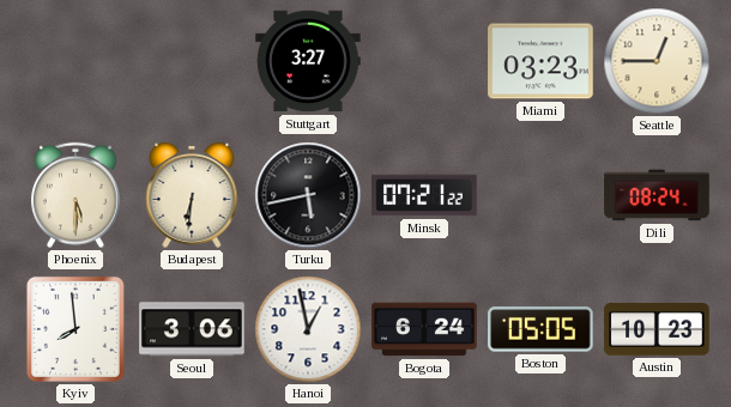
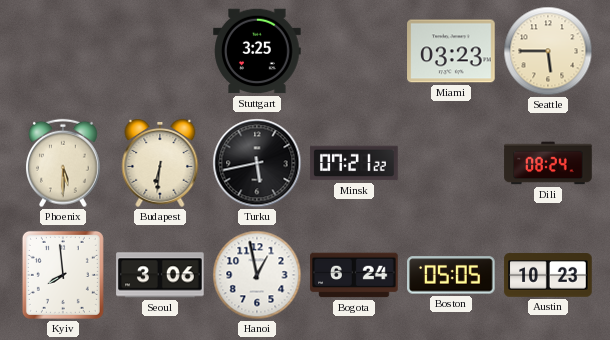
Stuttgart: 3:27 -> 3:25 (257, 51)
Seattle: 12:45 -> 5:45 (548, 51)
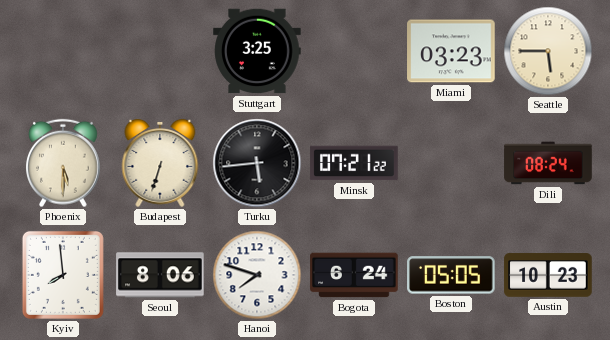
Budapest: 6:31 -> 6:33 (160, 163)
Turku: 5:43 -> 5:44 (257, 163)
Seoul: 3:06 -> 8:06 (160, 275)
Hanoi: 12:58 -> 7:48 (257, 275)
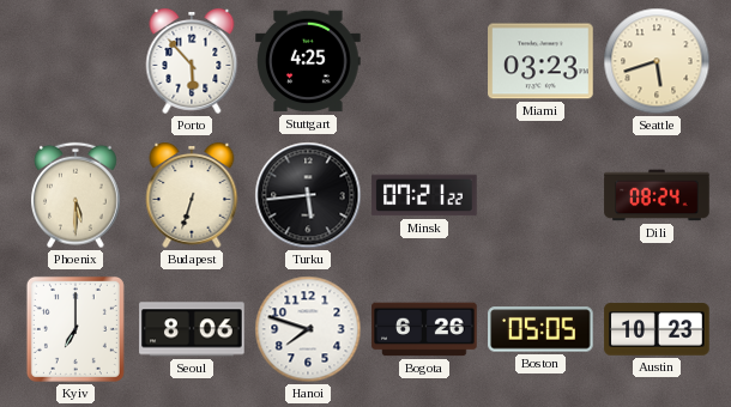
Porto: none -> 5:53 (192, 61)
Stuttgart: 3:25 -> 4:25 (308, 61)
Seattle: 5:45 -> 5:42 (657, 61)
Kyiv: 7:59 -> 7:00 (75, 329)
Bogota: 6:24 -> 6:26 (424, 329)
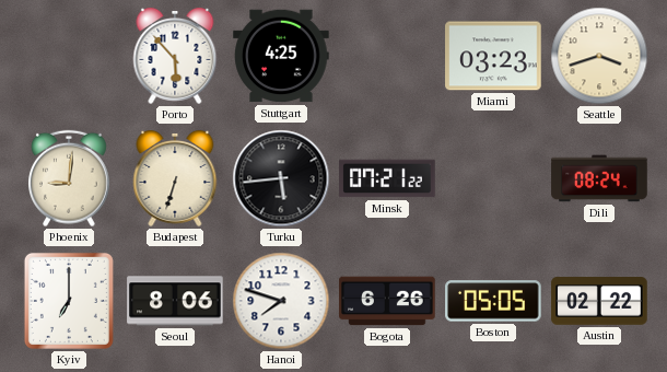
Seattle: 5:42 -> 3:42 (599, 56)
Phoenix: 5:30 -> 9:01 (70, 178)
Austin: 10:23 -> 02:22 (599, 301)
